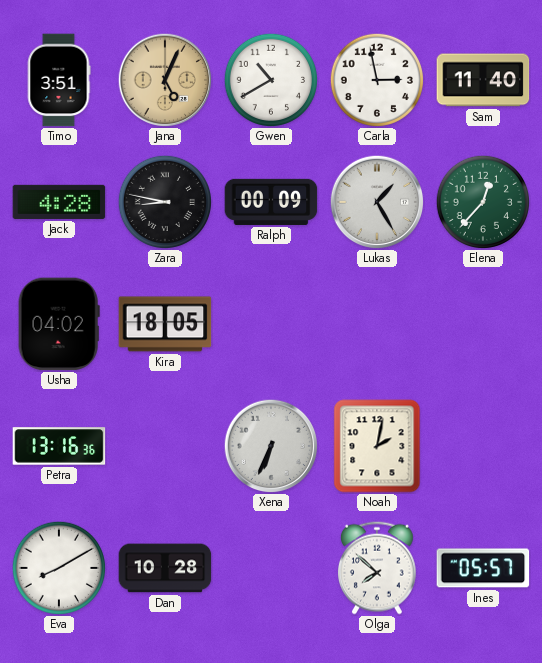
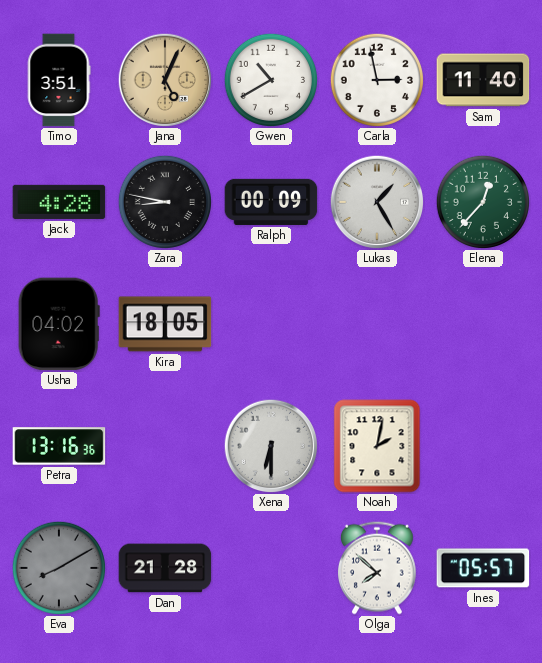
Xena: 6:34 -> 6:30 (271, 446)
Eva dial: white -> grey (58, 567)
Dan: 10:28 -> 21:28 (165, 568)
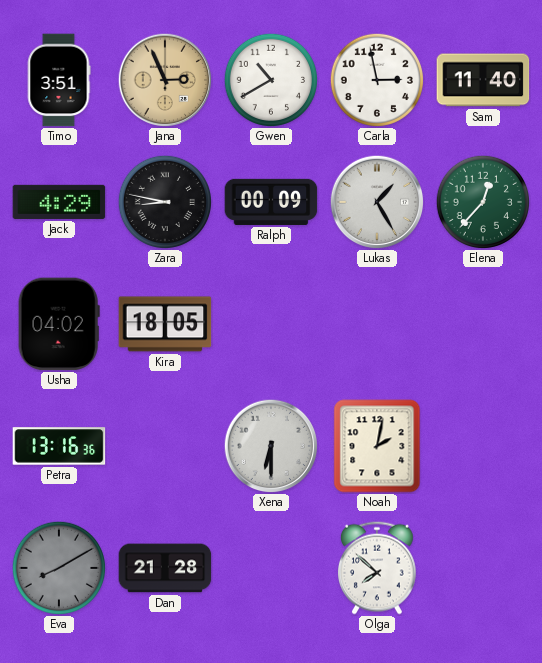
Jana: 5:04 -> 2:56 (165, 80)
Jack: 4:28 -> 4:29 (59, 202)
Ines: 05:57 -> none (483, 568)
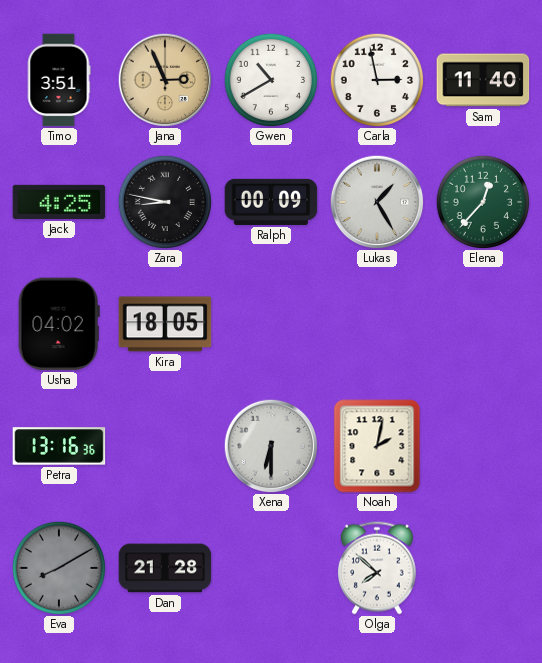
Jack: 4:29 -> 4:25 (59, 202)
